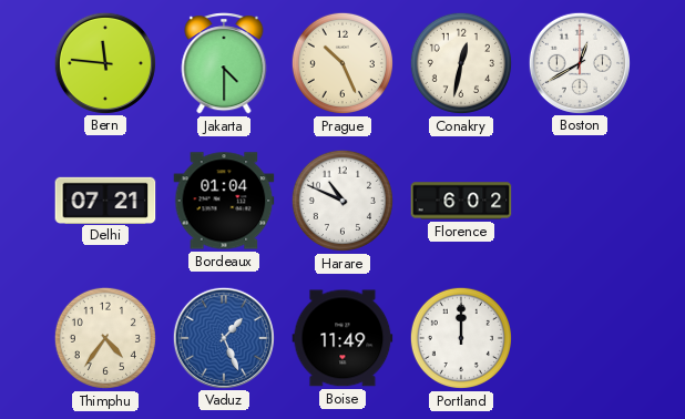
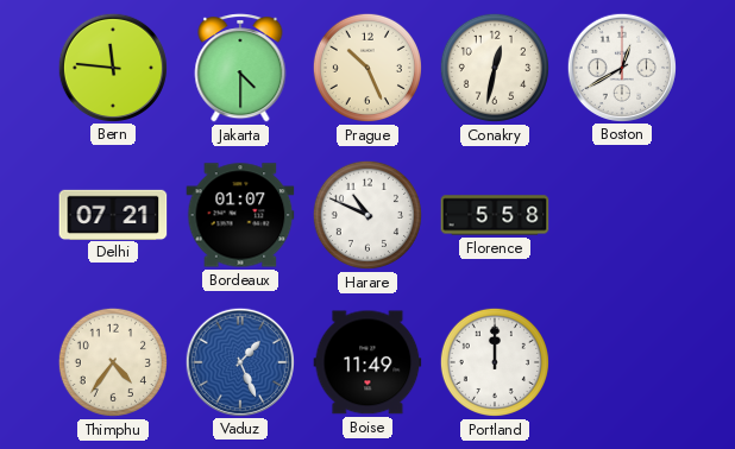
Bordeaux: 01:04 -> 01:07 (240, 215)
Florence: 6:02 -> 5:58 (495, 215)
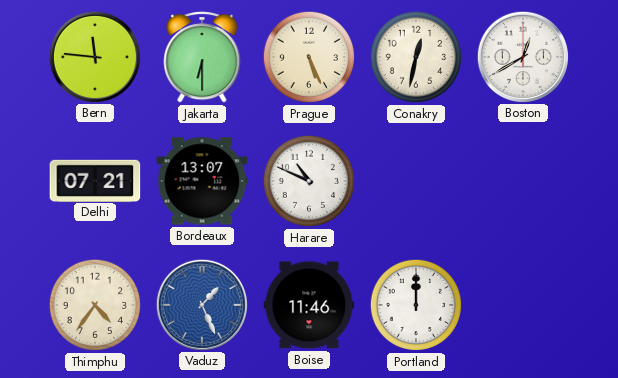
Jakarta: 4:30 -> 6:30 (202, 57)
Prague: 10:26 -> 5:26 (309, 57)
Bordeaux: 01:07 -> 13:07 (202, 181)
Florence: 5:58 -> none (495, 215)
Boise: 11:49 -> 11:46 (309, 305)
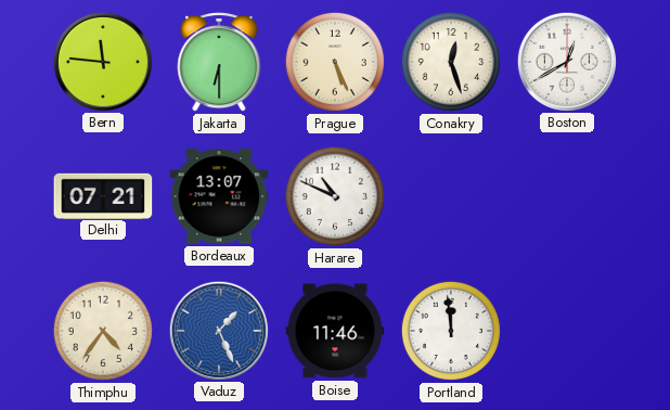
Conakry: 12:32 -> 12:27 (451, 62)
Portland: 12:00 -> 11:59 (451, 331)
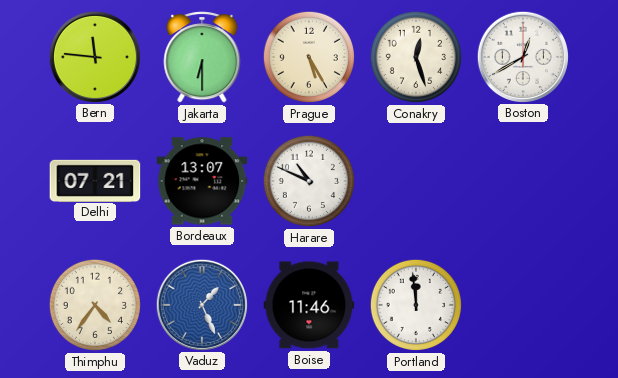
Prague: 5:26 -> 5:25 (309, 57)
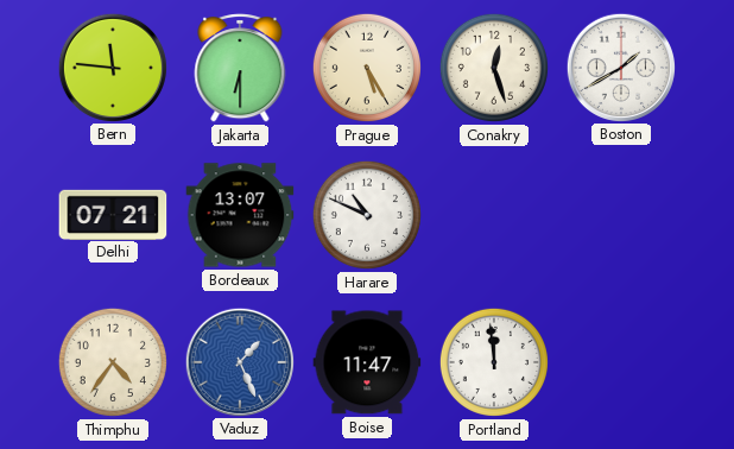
Boston: 12:40 -> 1:40 (620, 67)
Boise: 11:46 -> 11:47 (367, 362)
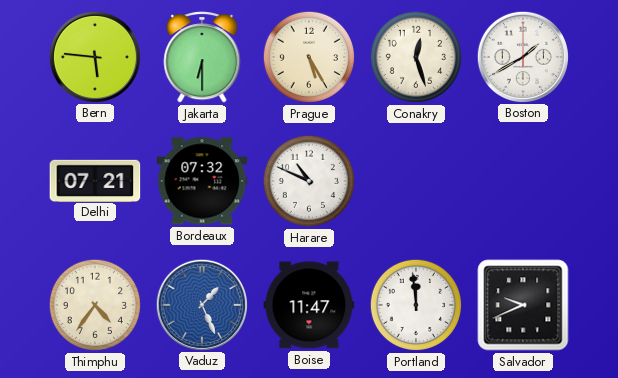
Bern: 11:46 -> 5:46 (94, 56)
Bordeaux: 13:07 -> 07:32 (202, 181)
Salvador: none -> 9:41 (523, 305)
